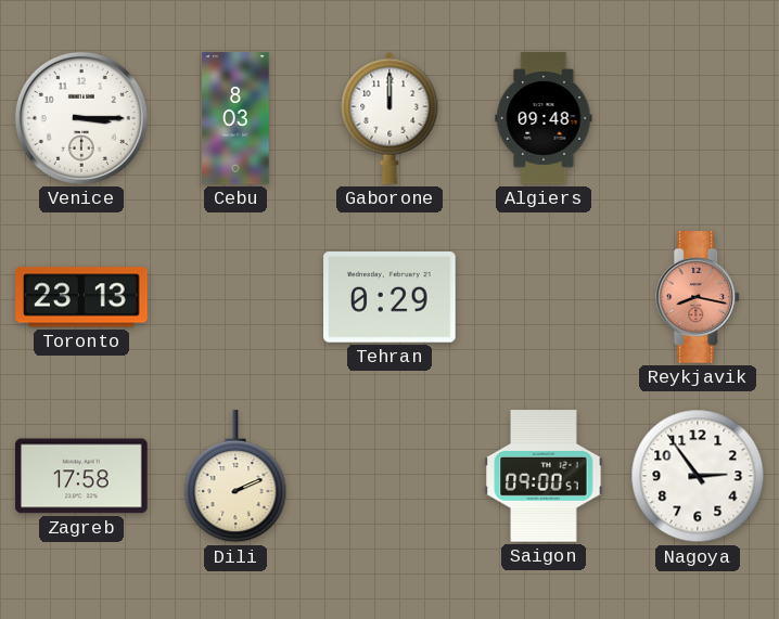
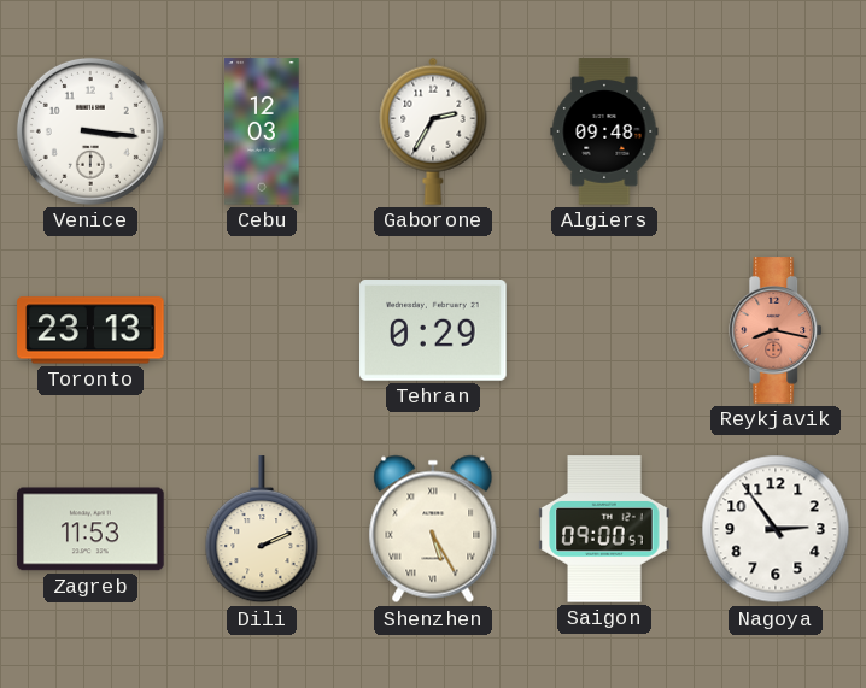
Venice: 3:15 -> 3:16 (90, 131)
Cebu: 8:03 -> 12:03 (262, 131)
Gaborone: 12:00 -> 2:35 (433, 131)
Zagreb: 17:58 -> 11:53 (90, 529)
Shenzhen: none -> 5:25 (433, 529)
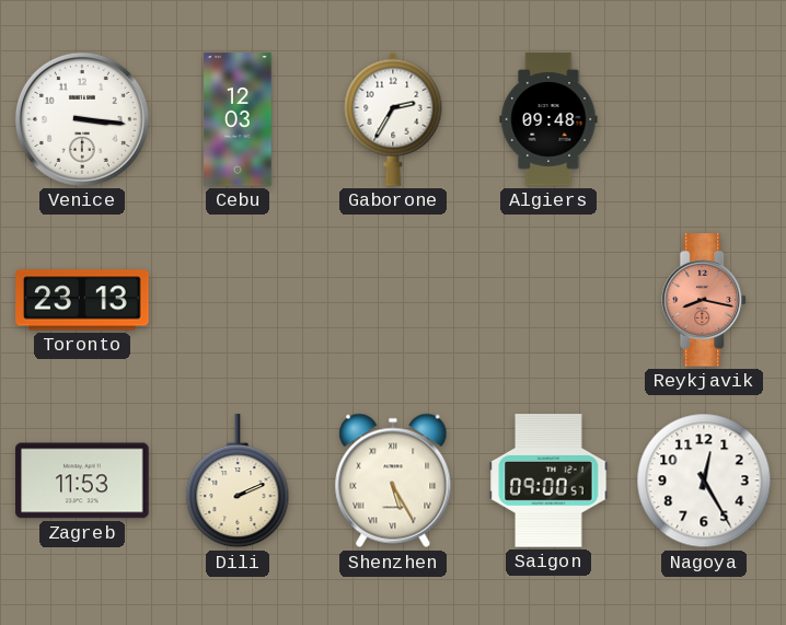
Tehran: 0:29 -> none (433, 331)
Nagoya: 2:54 -> 12:25 (704, 481)
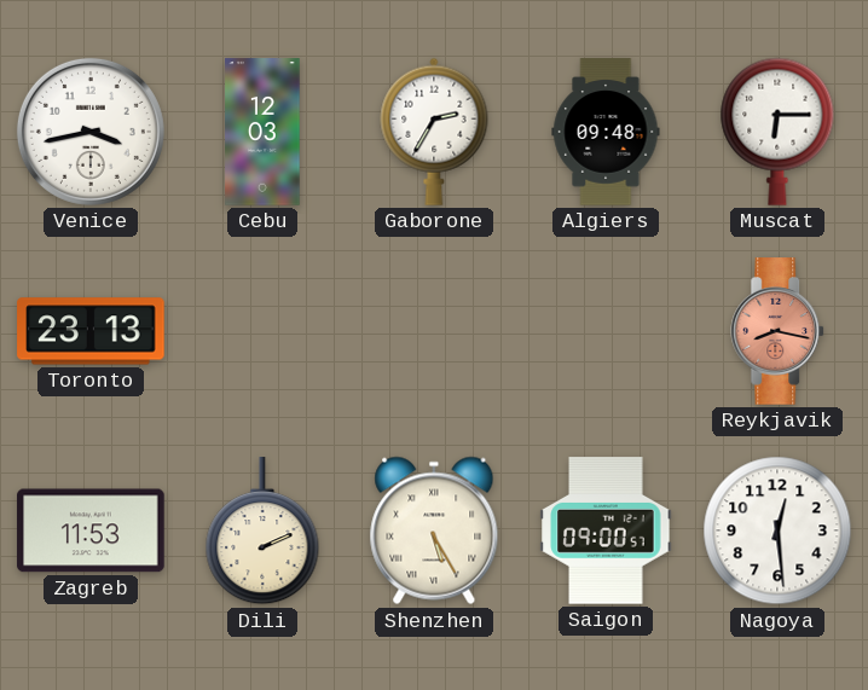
Venice: 3:16 -> 3:43 (91, 132)
Muscat: none -> 6:15 (777, 132)
Nagoya: 12:25 -> 12:29 (777, 530)
